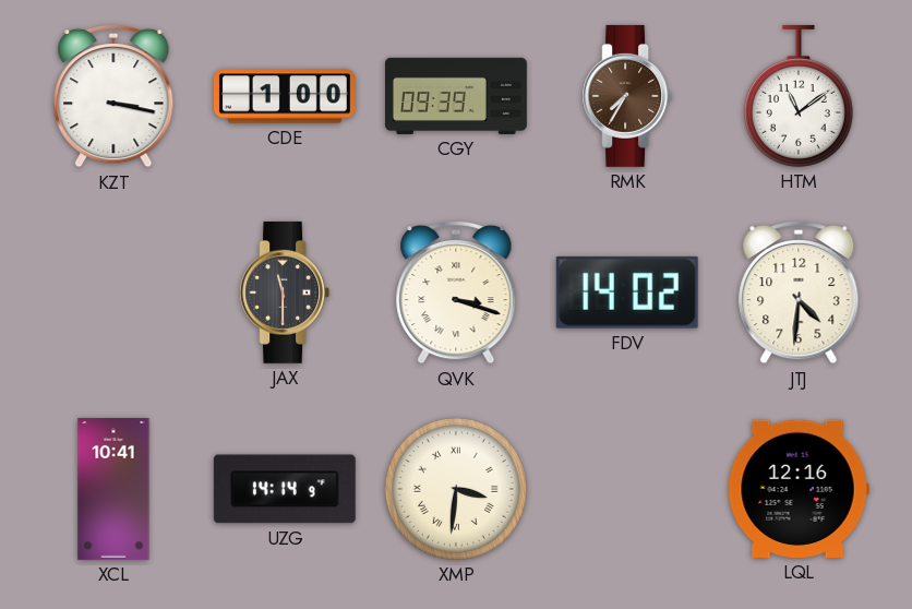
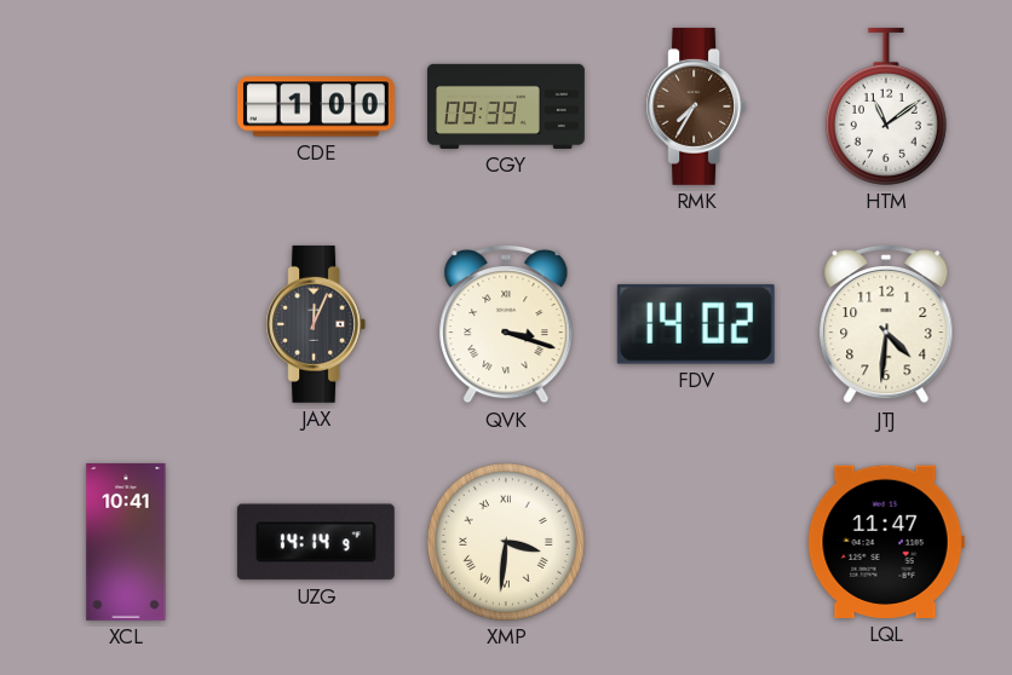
KZT: 3:17 -> none (113, 96)
JAX: 11:30 -> 12:04 (316, 324)
LQL: 12:16 -> 11:47 (886, 542)
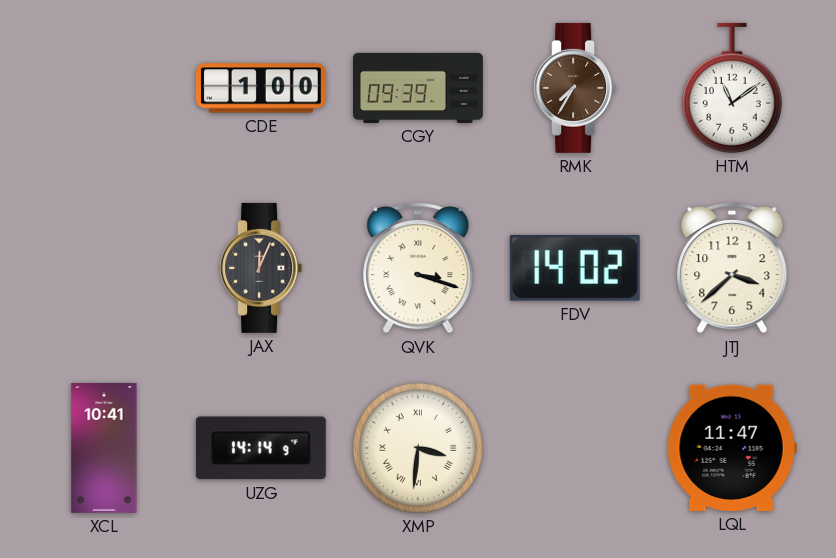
JTJ: 4:31 -> 3:38 (732, 268)
